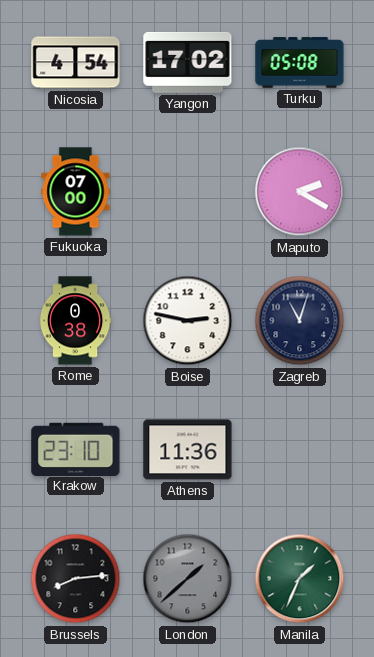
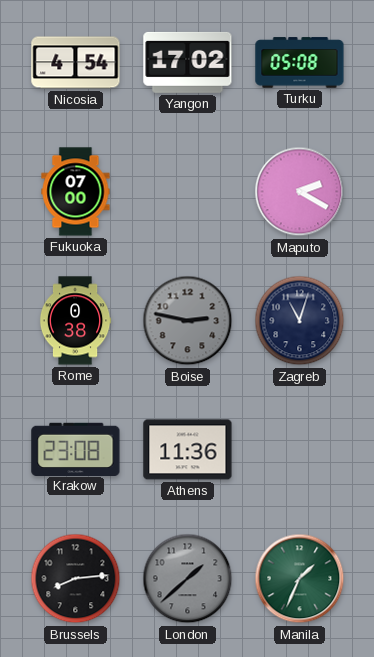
Boise dial: white -> grey (188, 321)
Krakow: 23:10 -> 23:08 (76, 449)
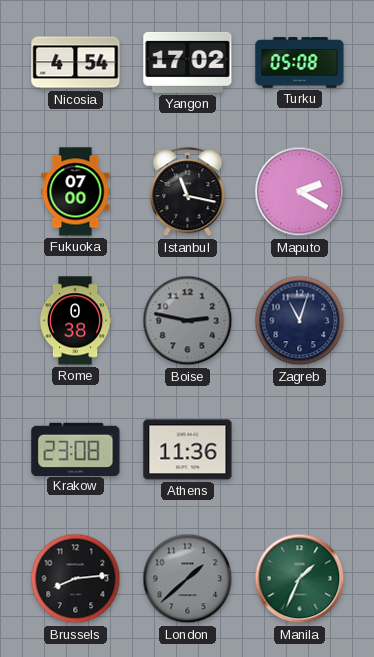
Istanbul: none -> 11:17 (188, 192)
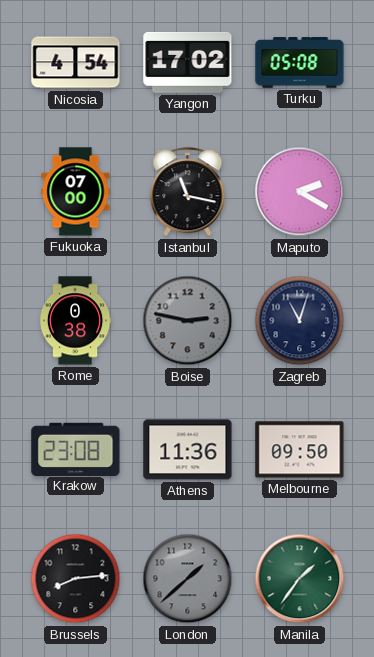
Melbourne: none -> 09:50 (300, 450)
Manila: 1:34 -> 1:36 (300, 579)
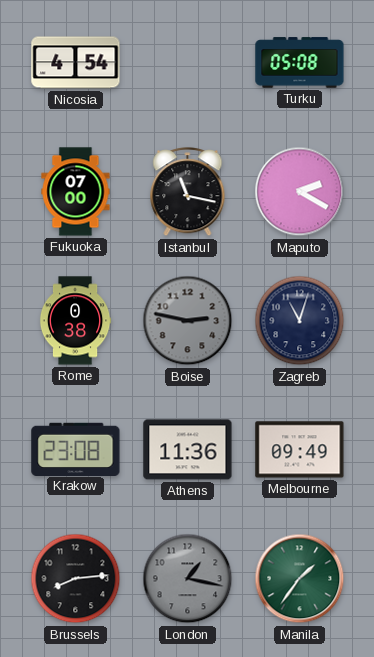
Yangon: 17:02 -> none (188, 62)
Melbourne: 09:50 -> 09:49 (300, 450)
London: 1:38 -> 1:17 (188, 579)
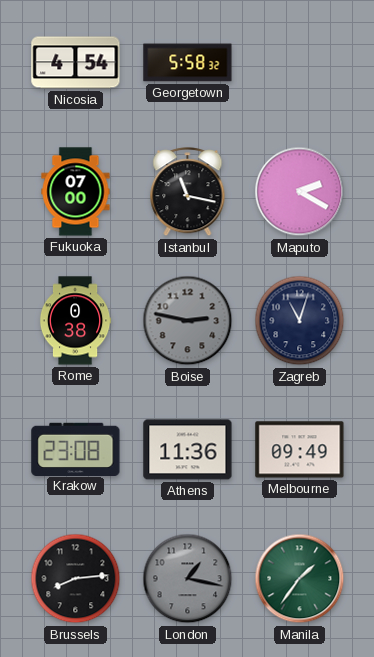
Georgetown: none -> 5:58 (188, 63)
Turku: 05:08 -> none (300, 63)
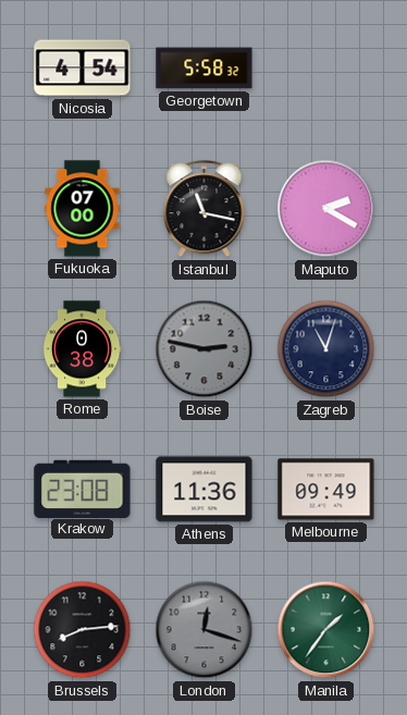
London: 1:17 -> 12:18 (205, 630)
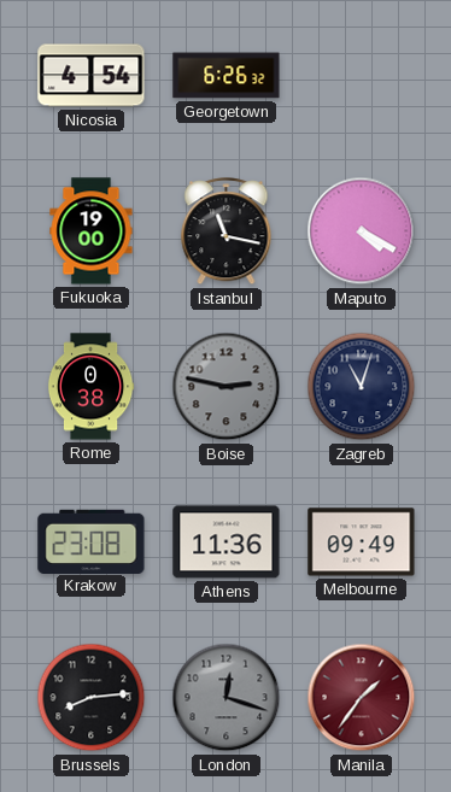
Georgetown: 5:58 -> 6:26 (227, 76)
Fukuoka: 07:00 -> 19:00 (92, 231)
Maputo: 2:20 -> 4:20 (362, 231)
Manila dial: green -> burgundy (362, 698)
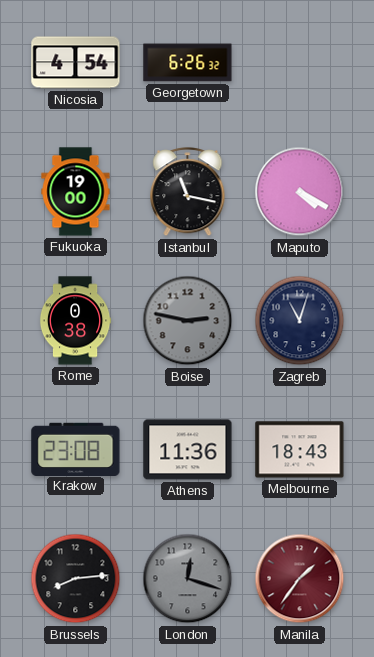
Melbourne: 09:49 -> 18:43 (300, 450)
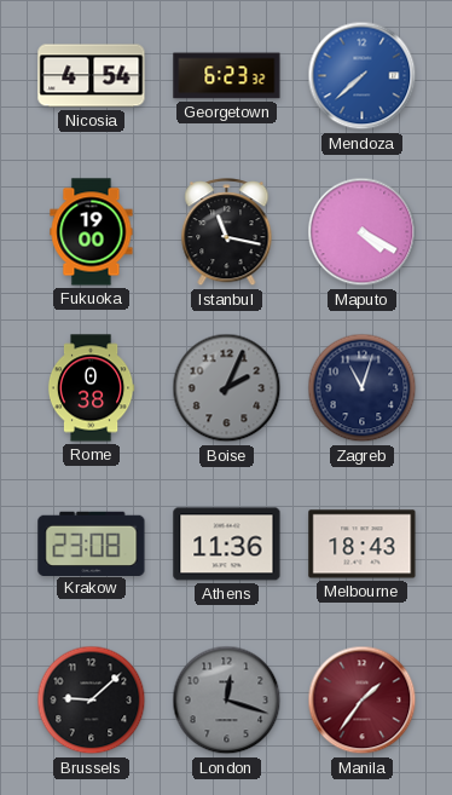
Georgetown: 6:26 -> 6:23 (227, 76)
Mendoza: none -> 7:38 (363, 76)
Boise: 2:47 -> 2:04 (227, 388)
Brussels: 8:14 -> 9:08 (92, 701)
